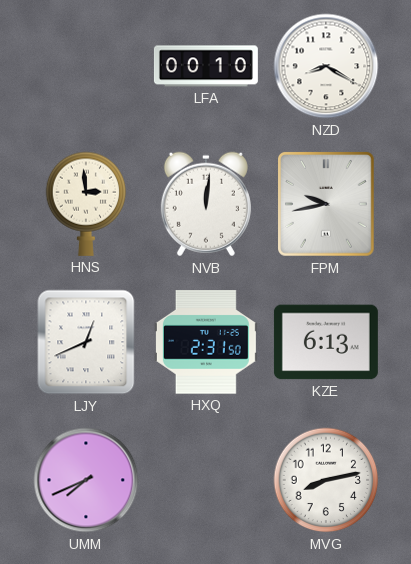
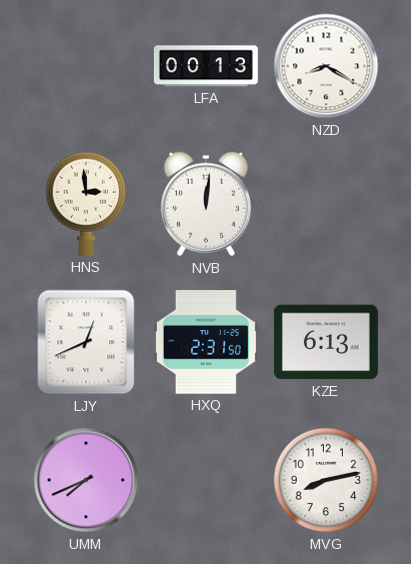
LFA: 00:10 -> 00:13 (206, 66)
FPM: 9:43 -> none (327, 205)
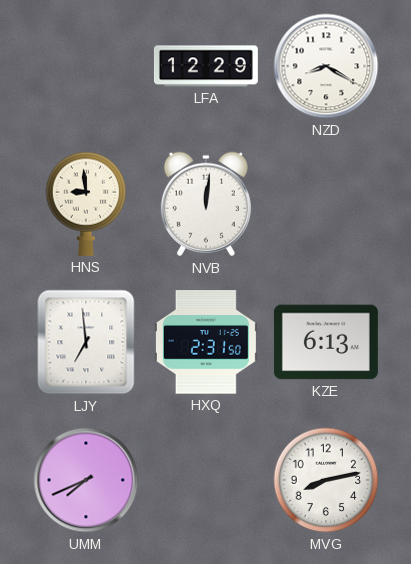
LFA: 00:13 -> 12:29 (206, 66)
HNS: 2:59 -> 8:59 (86, 204)
LJY: 12:41 -> 6:59 (86, 342)
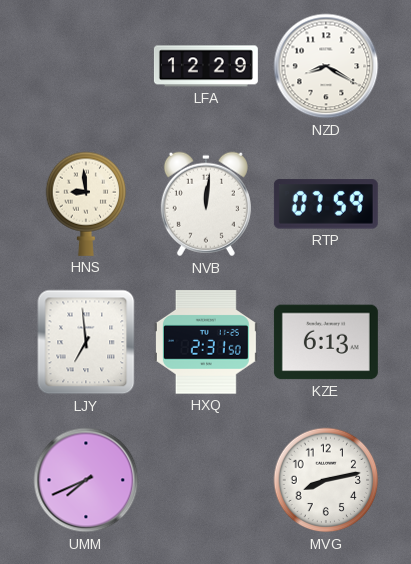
RTP: none -> 07:59 (326, 204)
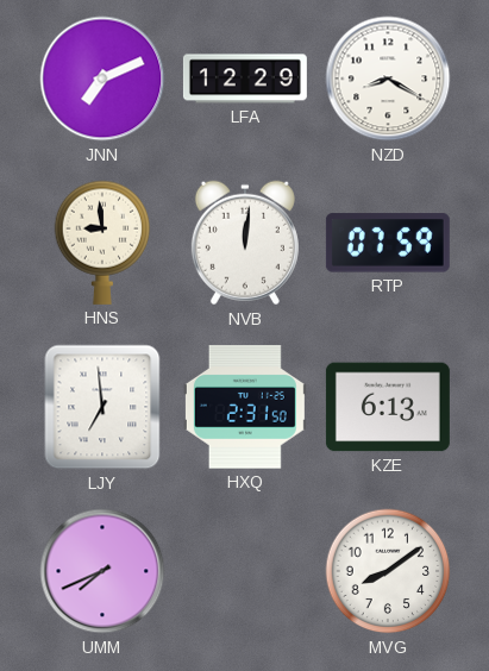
JNN: none -> 7:11 (102, 79)
MVG: 8:13 -> 8:09 (388, 571)
